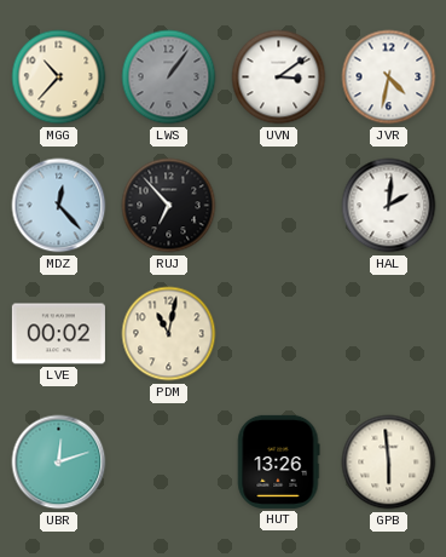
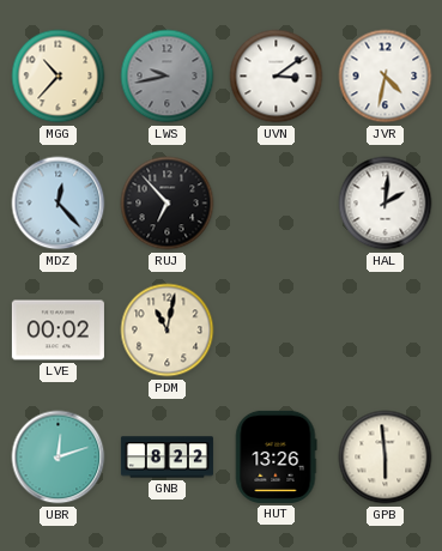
LWS: 1:06 -> 9:43 (168, 77)
GNB: none -> 8:22 (166, 458)
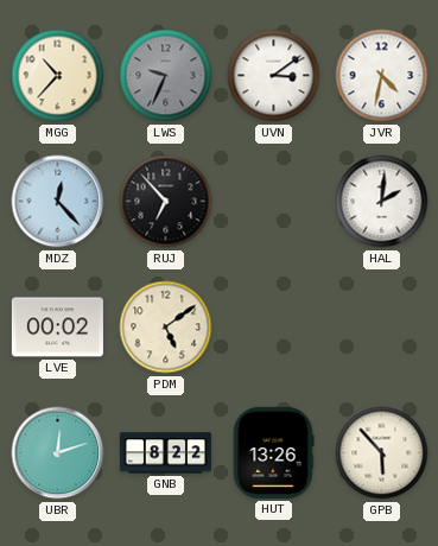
LWS: 9:43 -> 9:34 (166, 76)
PDM: 11:02 -> 5:09 (166, 328)
GPB: 5:59 -> 5:53 (382, 453)
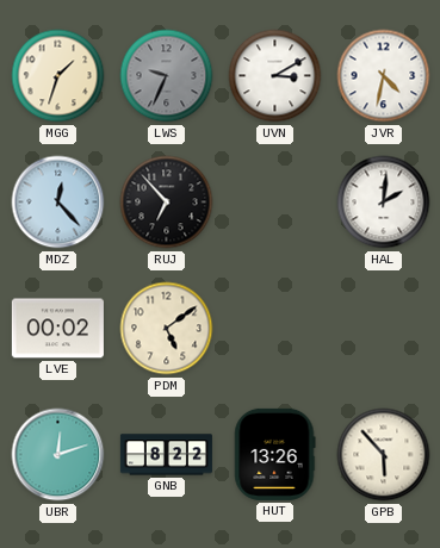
MGG: 10:37 -> 1:33 (58, 76)
UVN: 3:09 -> 3:10 (275, 76)
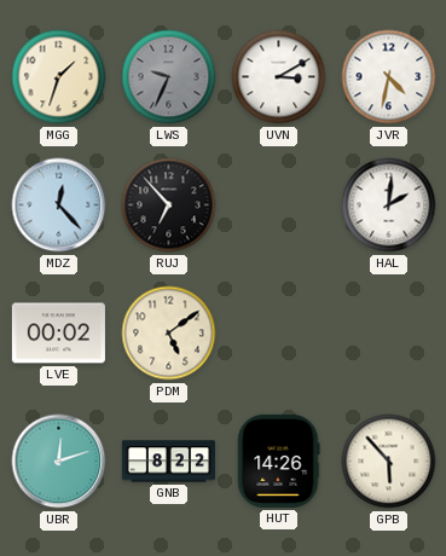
HUT: 13:26 -> 14:26 (278, 461)
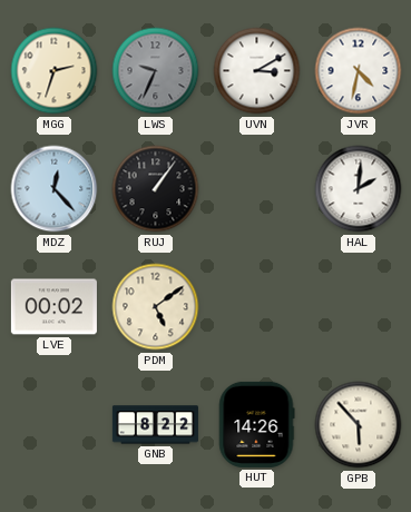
MGG: 1:33 -> 2:33 (55, 71)
RUJ: 6:53 -> 1:06 (156, 189)
UBR: 12:12 -> none (59, 462)
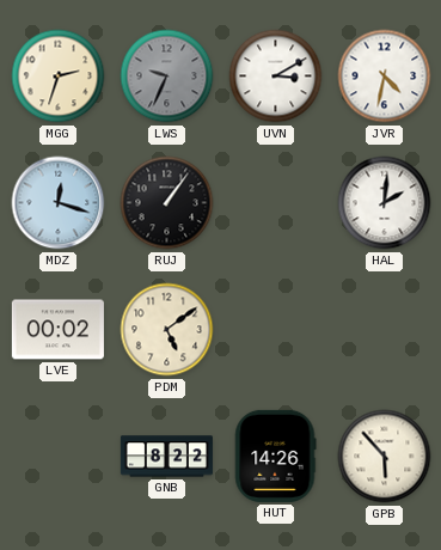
MDZ: 12:23 -> 12:18 (59, 203)
